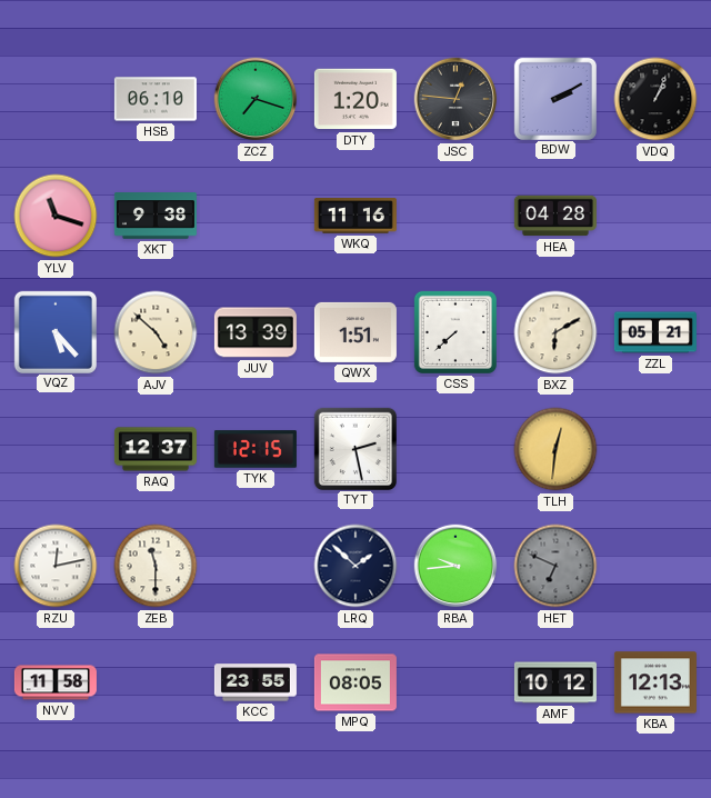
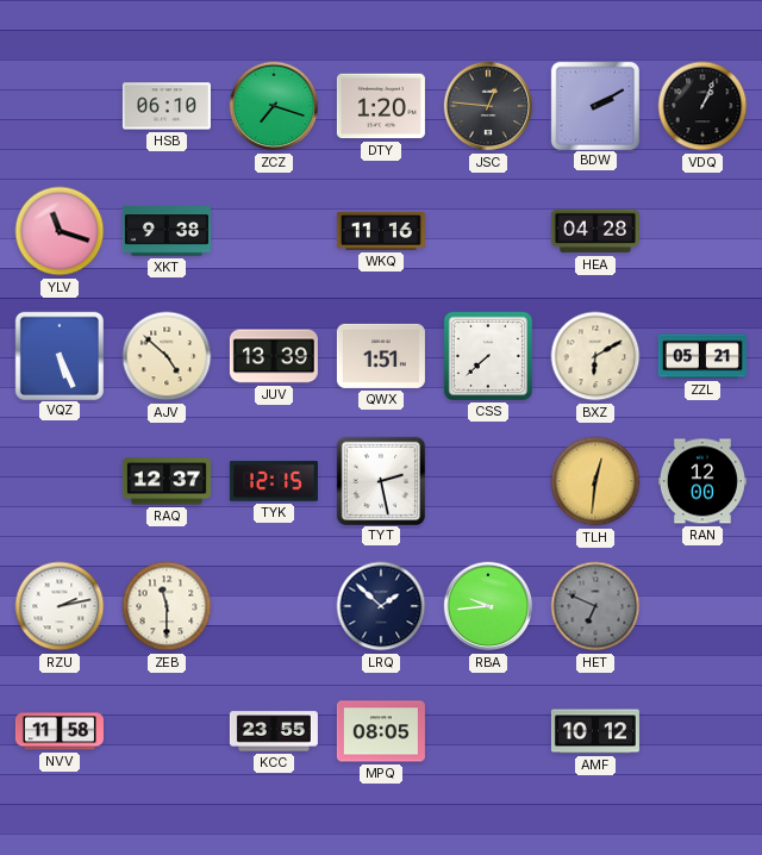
VQZ: 5:23 -> 5:26 (58, 355)
RAN: none -> 12:00 (702, 481)
RZU: 12:13 -> 2:13 (60, 606)
KBA: 12:13 -> none (655, 682)
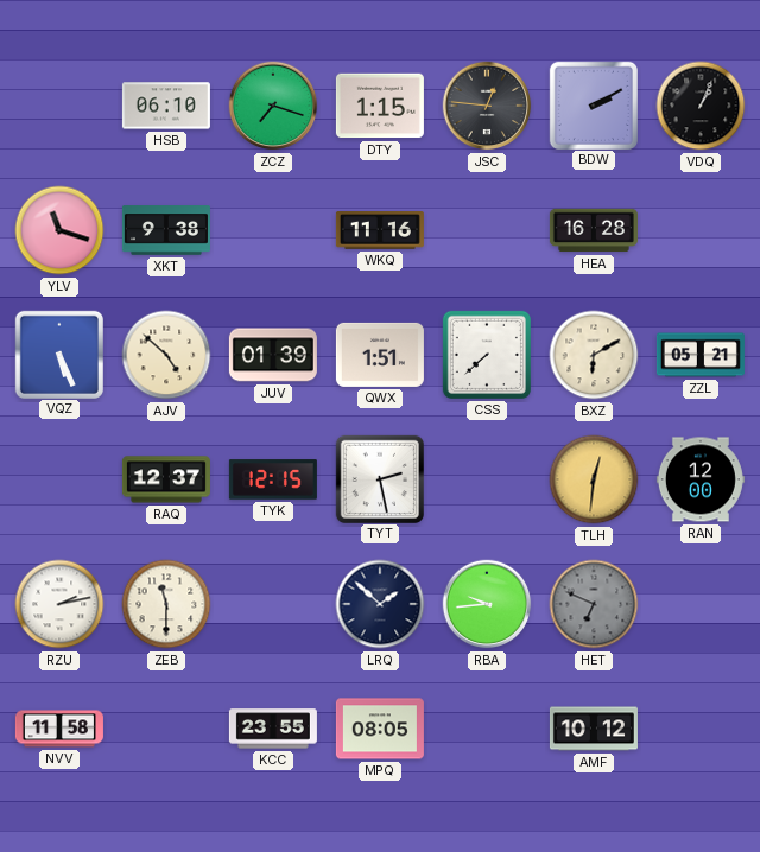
DTY: 1:20 -> 1:15 (380, 106)
HEA: 04:28 -> 16:28 (594, 230)
JUV: 13:39 -> 01:39 (273, 355)
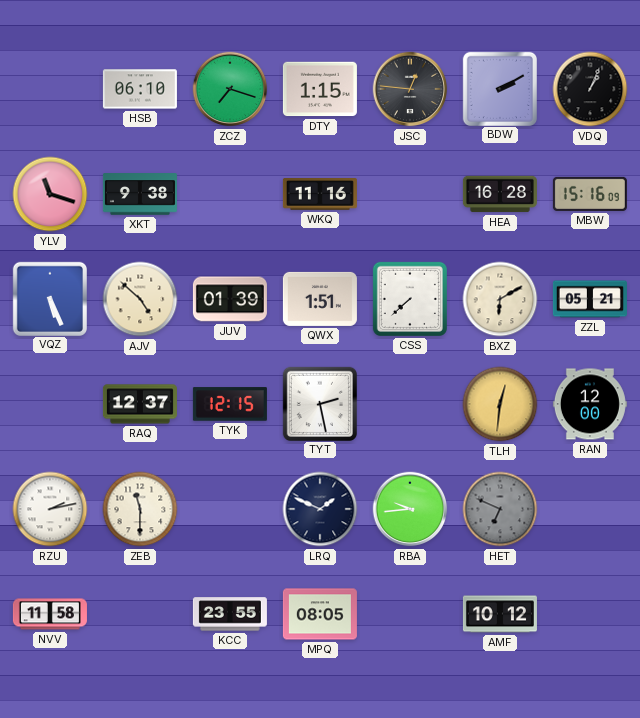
MBW: none -> 15:16 (590, 194)
LRQ: 1:52 -> 1:49 (320, 509)
